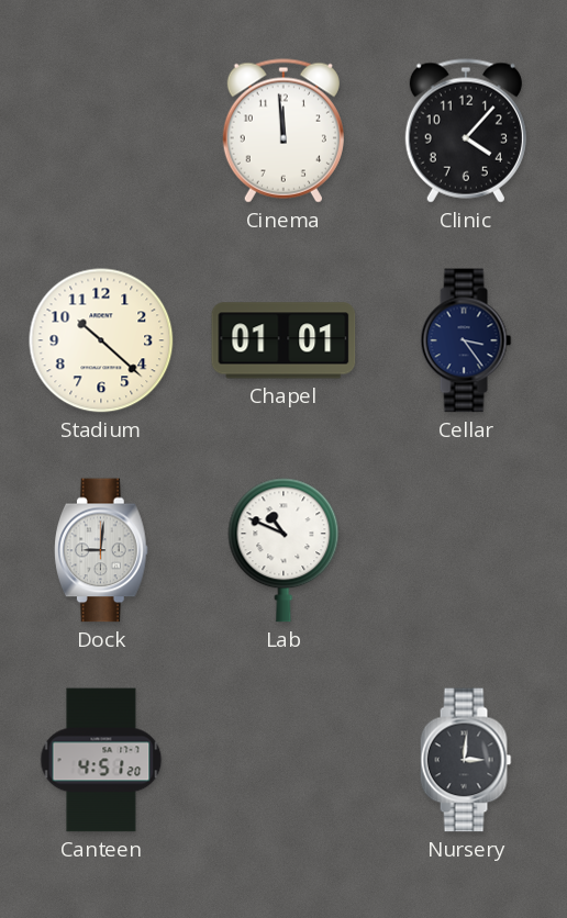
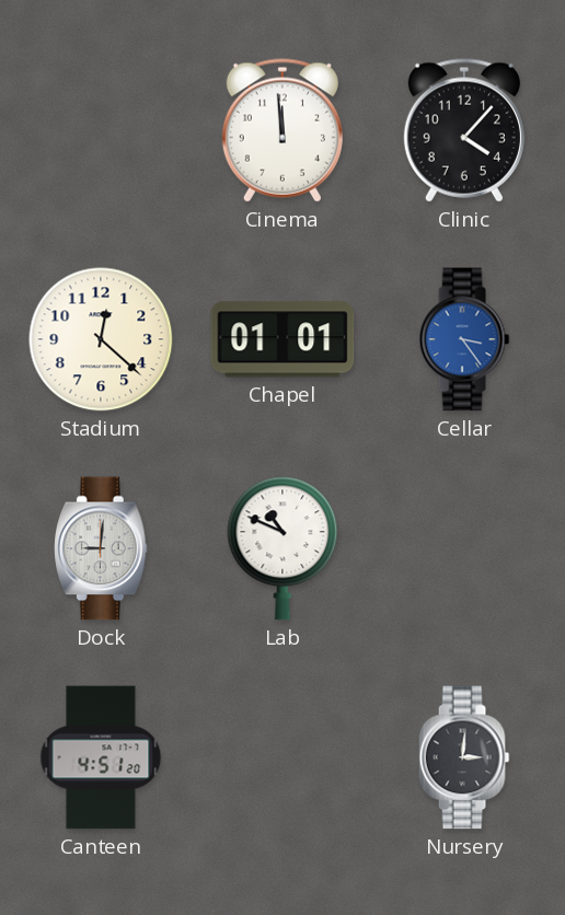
Stadium: 10:22 -> 12:22 (101, 339)
Cellar dial: navy -> blue (464, 339)
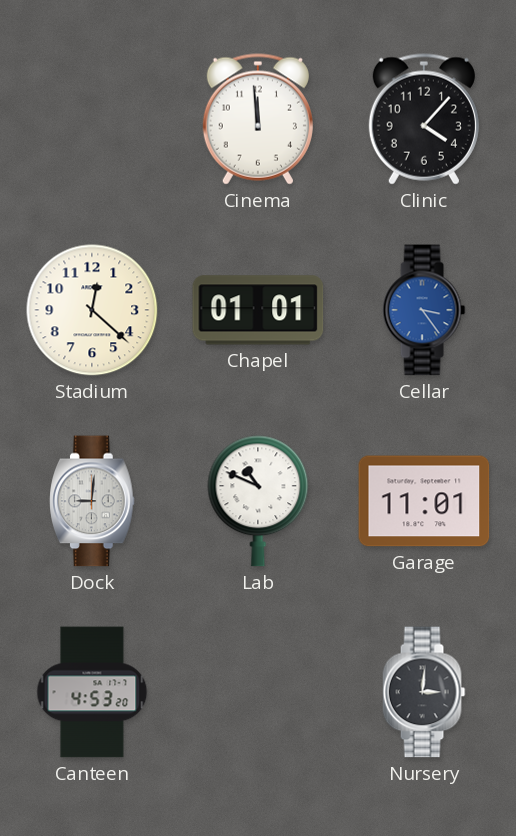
Garage: none -> 11:01 (424, 501)
Canteen: 4:51 -> 4:53 (92, 692)
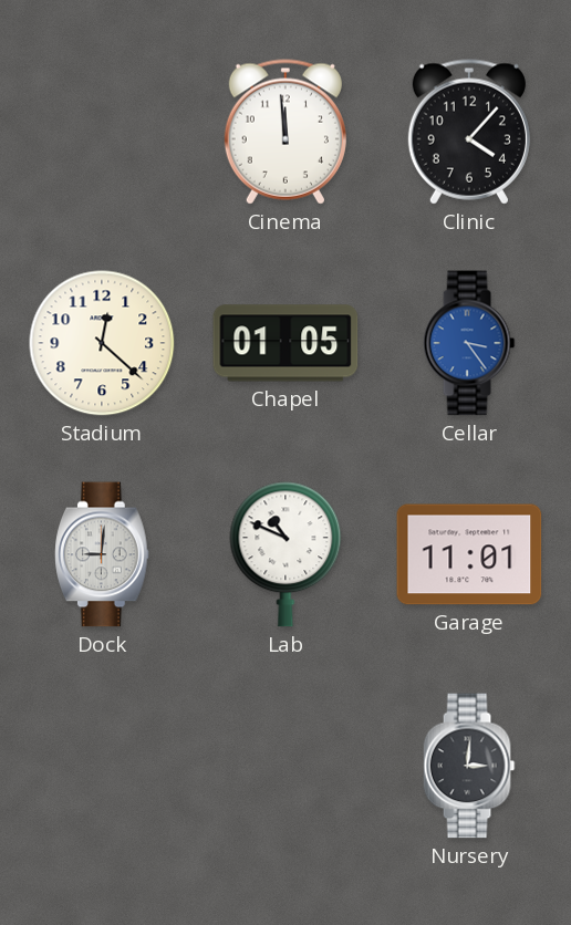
Chapel: 01:01 -> 01:05 (285, 343)
Canteen: 4:53 -> none (92, 692)
